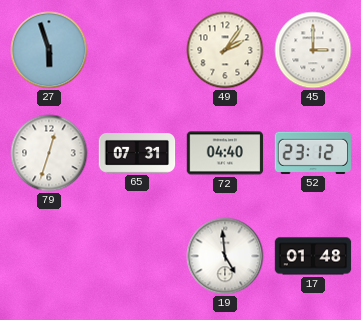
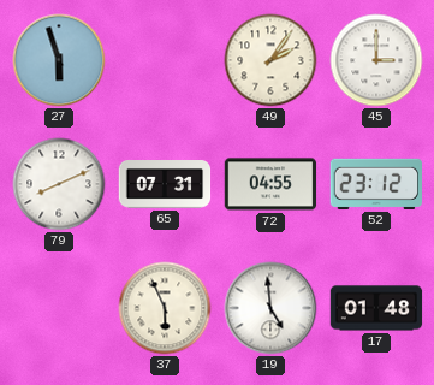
79: 12:33 -> 8:11 (59, 184)
72: 04:40 -> 04:55 (270, 184)
37: none -> 5:56 (165, 308)
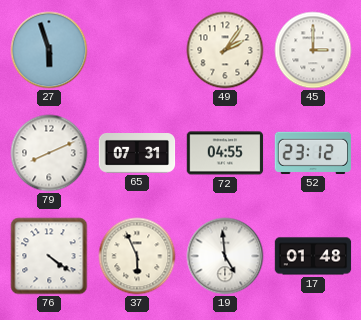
76: none -> 4:21 (49, 256)
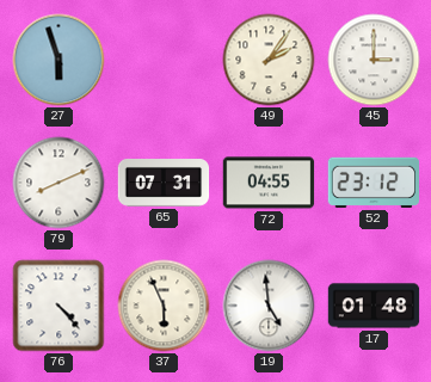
76: 4:21 -> 4:23 (59, 306)
